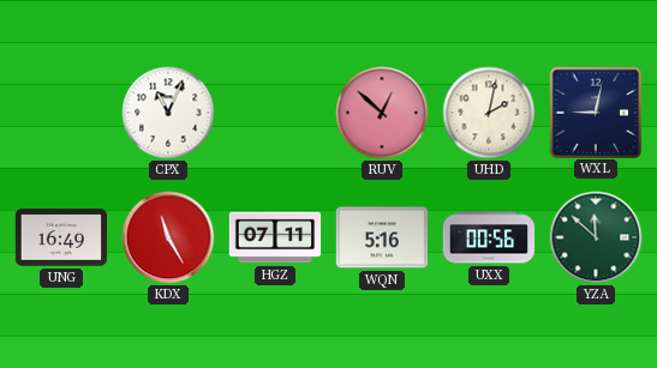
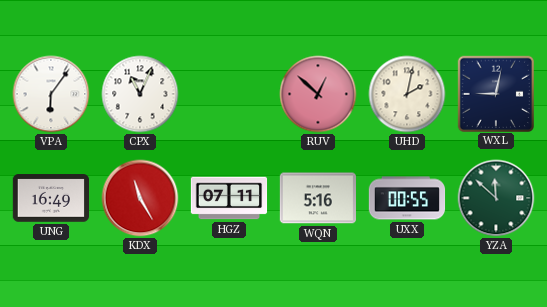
VPA: none -> 6:06 (51, 94)
UXX: 00:56 -> 00:55 (407, 198)
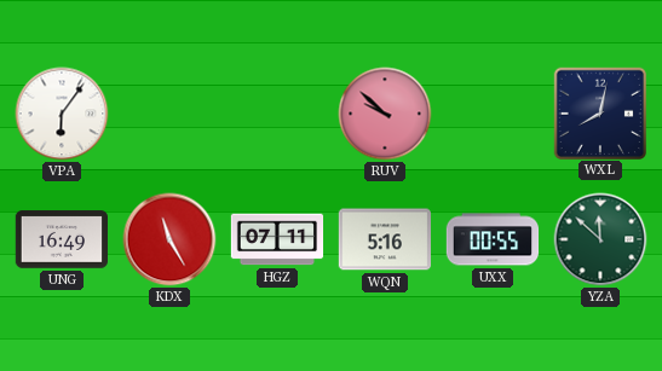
CPX: 11:04 -> none (140, 94)
RUV: 12:52 -> 9:52 (385, 114)
UHD: 2:02 -> none (407, 94)
WXL: 9:02 -> 8:02 (599, 112)
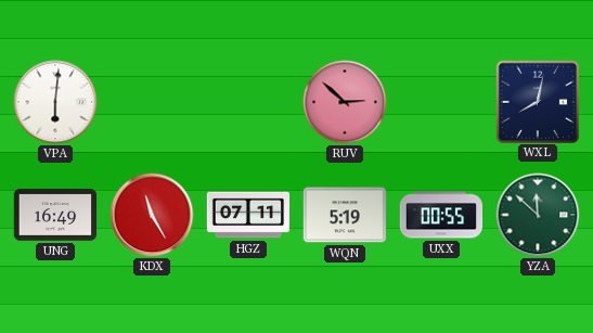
VPA: 6:06 -> 6:01 (55, 102)
RUV: 9:52 -> 2:52 (345, 102)
WQN: 5:16 -> 5:19 (344, 215)
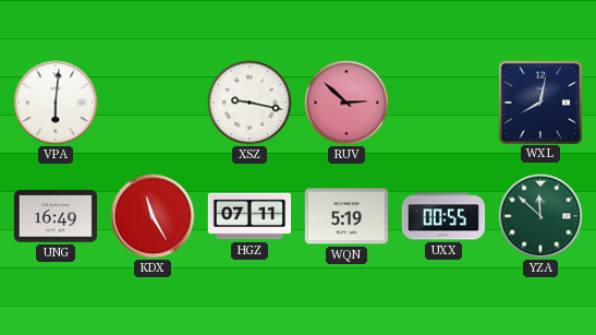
XSZ: none -> 9:17 (250, 103)
